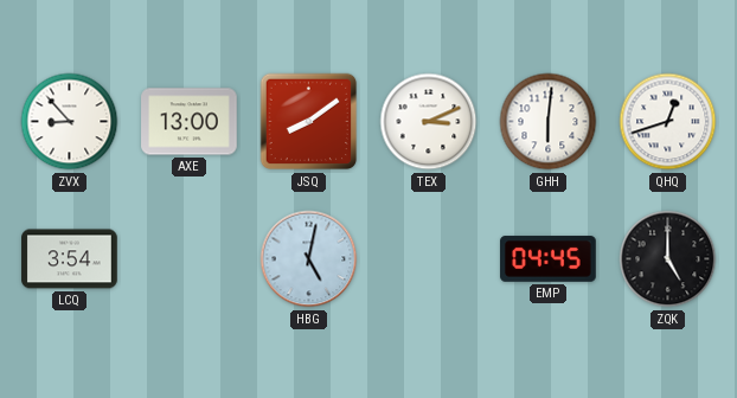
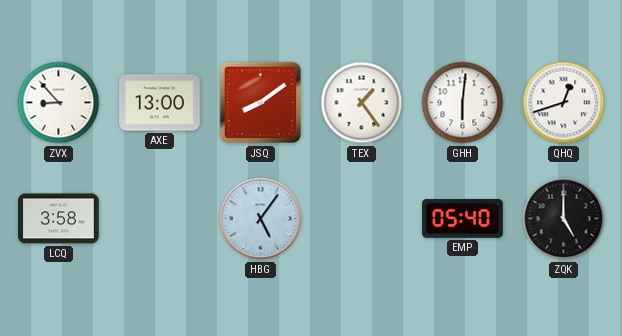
TEX: 3:11 -> 1:24 (362, 103)
LCQ: 3:54 -> 3:58 (59, 219)
HBG: 5:02 -> 5:06 (261, 219)
EMP: 04:45 -> 05:40 (463, 219)
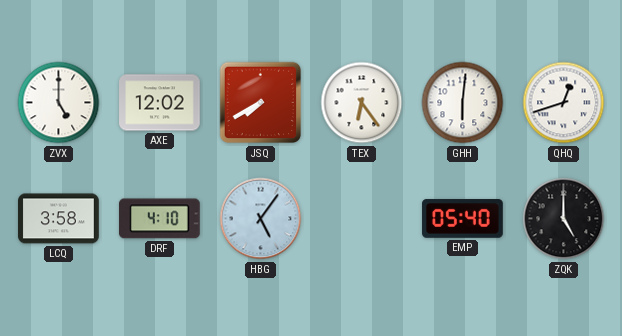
ZVX: 8:53 -> 5:00 (59, 103)
AXE: 13:00 -> 12:02 (160, 103)
JSQ: 8:09 -> 7:40 (261, 103)
TEX: 1:24 -> 6:24 (362, 103)
DRF: none -> 4:10 (160, 219)
